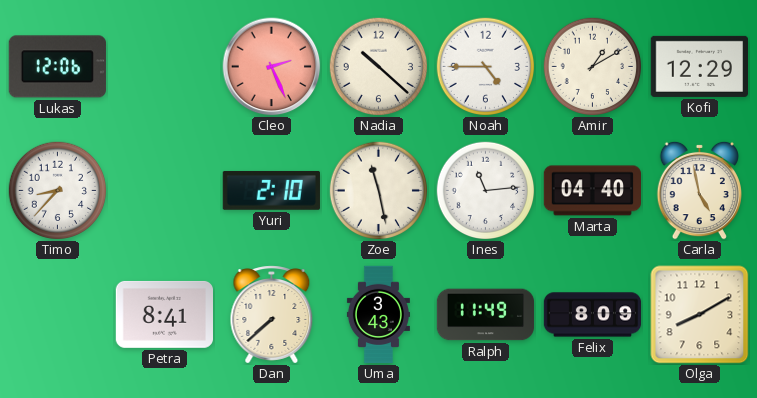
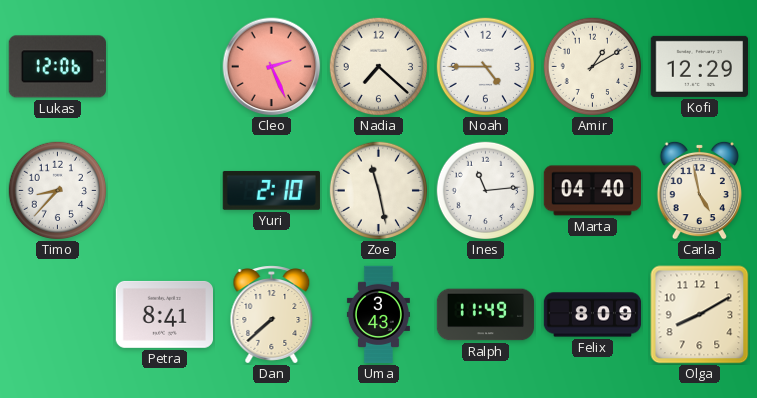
Nadia: 10:22 -> 7:22 (379, 67)
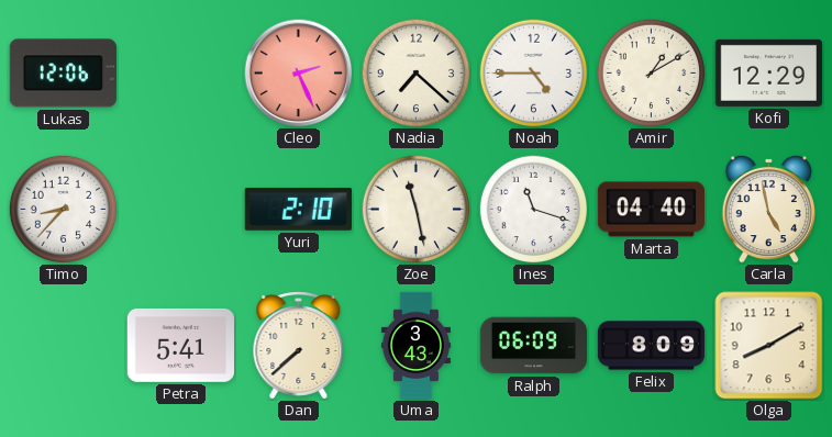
Ines: 11:14 -> 11:18 (534, 210)
Petra: 8:41 -> 5:41 (180, 345)
Ralph: 11:49 -> 06:09 (534, 346)
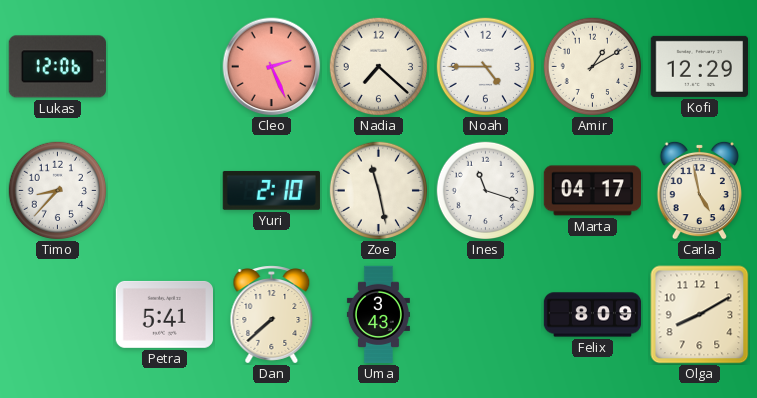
Marta: 04:40 -> 04:17 (592, 191)
Ralph: 06:09 -> none (534, 346)
